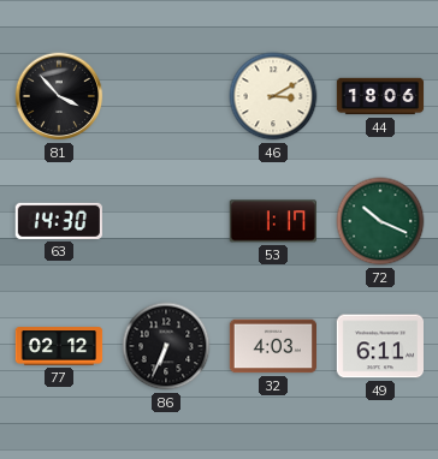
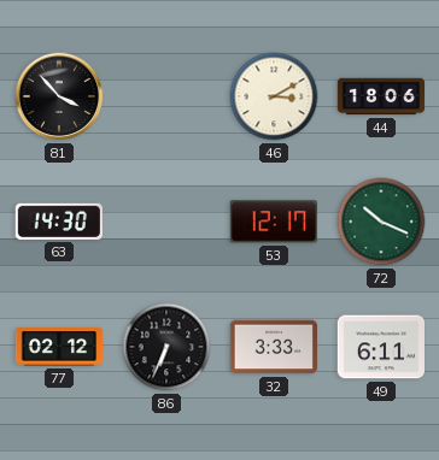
53: 1:17 -> 12:17 (274, 222)
32: 4:03 -> 3:33 (273, 347)
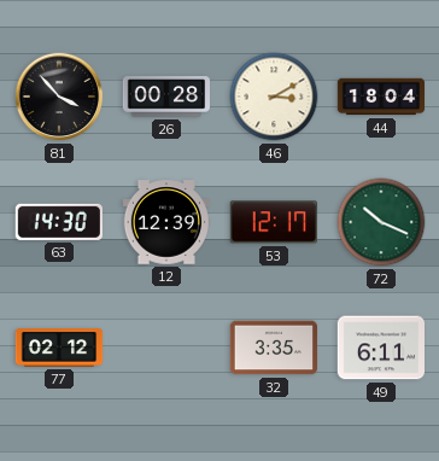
26: none -> 00:28 (166, 97)
44: 18:06 -> 18:04 (381, 97)
12: none -> 12:39 (166, 222)
86: 6:34 -> none (166, 347)
32: 3:33 -> 3:35 (273, 348)
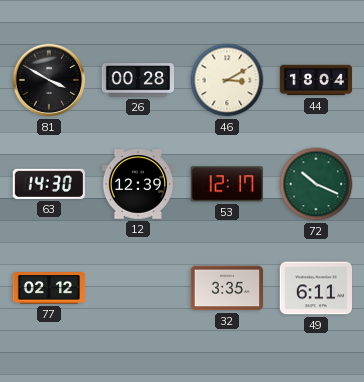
81: 3:53 -> 3:50 (49, 80)
